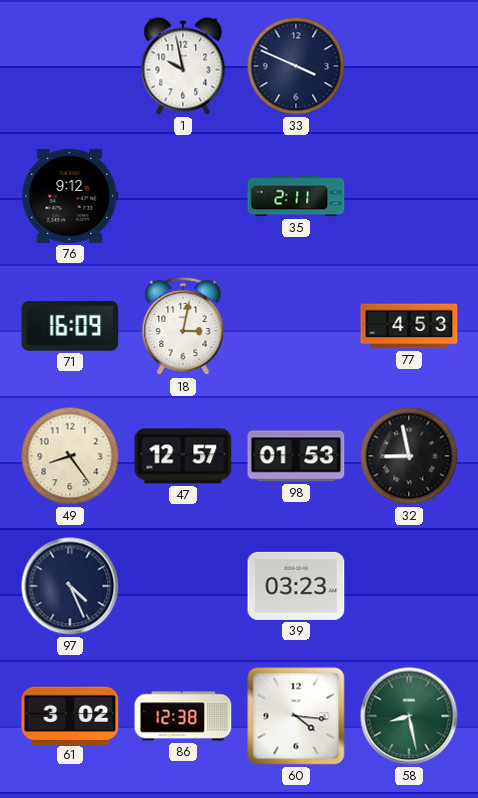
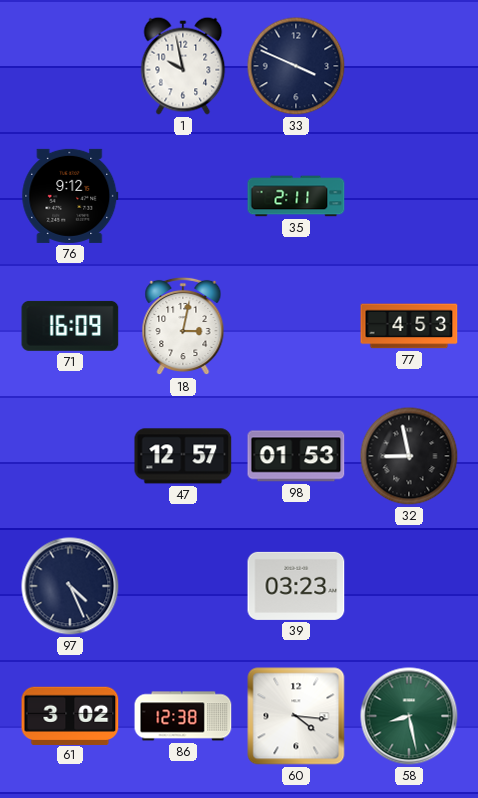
49: 8:24 -> none (70, 456)
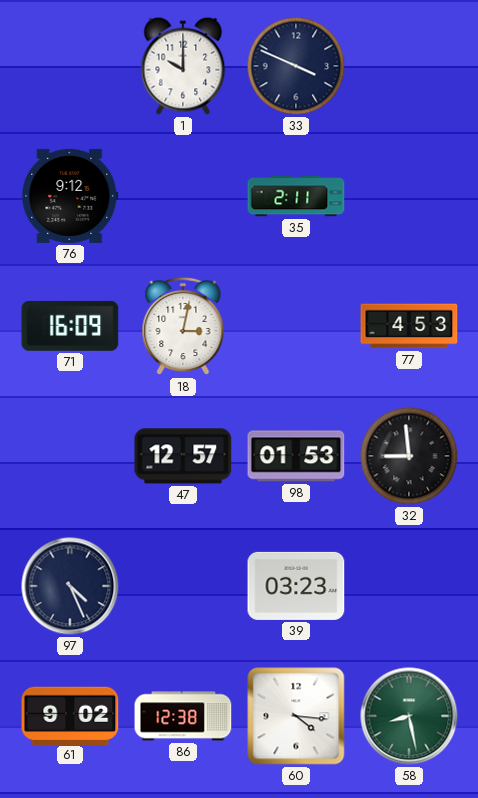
1: 9:58 -> 10:00 (183, 66)
32: 8:58 -> 8:59 (409, 456)
61: 3:02 -> 9:02 (70, 715)
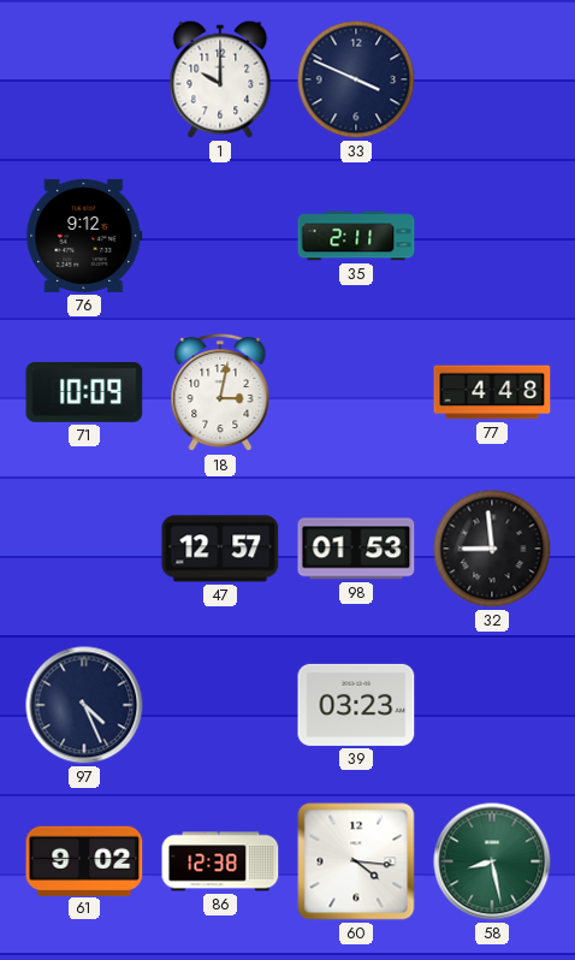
71: 16:09 -> 10:09 (84, 392)
77: 4:53 -> 4:48 (492, 392)
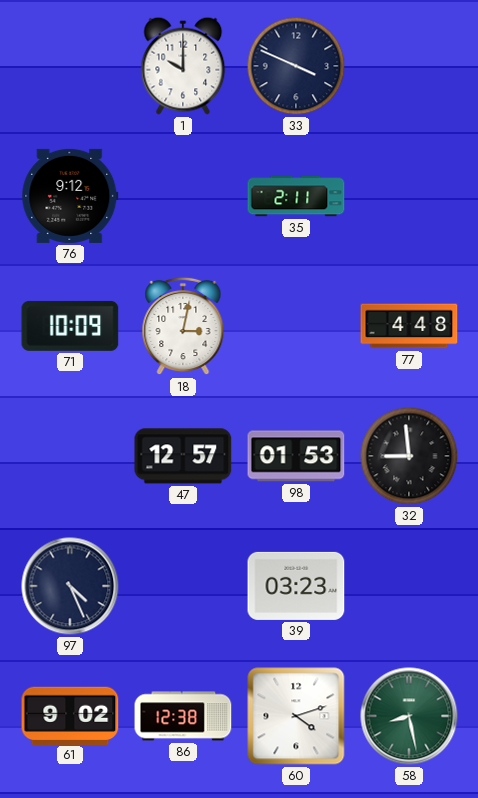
60: 4:16 -> 4:12 (296, 716)
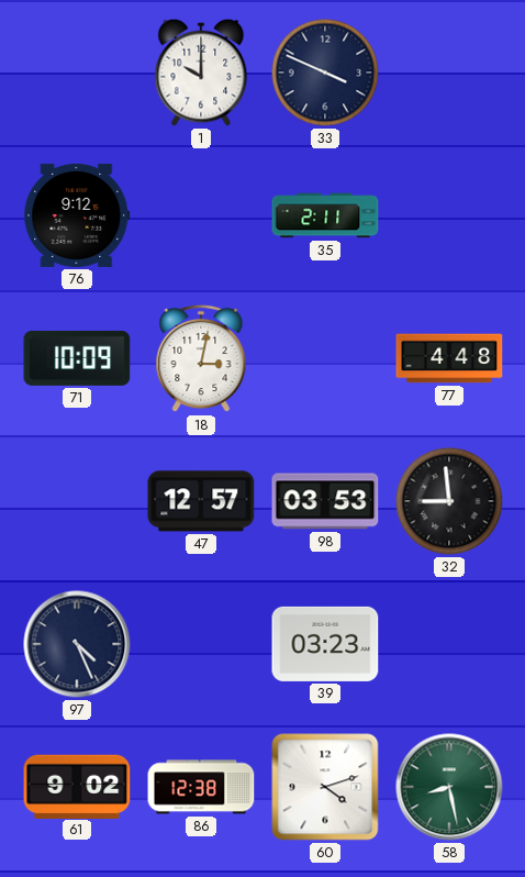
98: 01:53 -> 03:53 (325, 501)
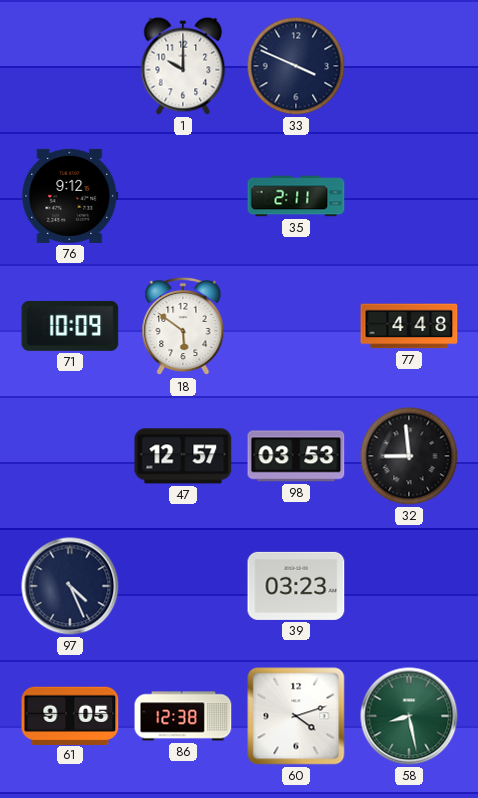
18: 3:02 -> 5:51 (183, 326)
61: 9:02 -> 9:05 (70, 715)
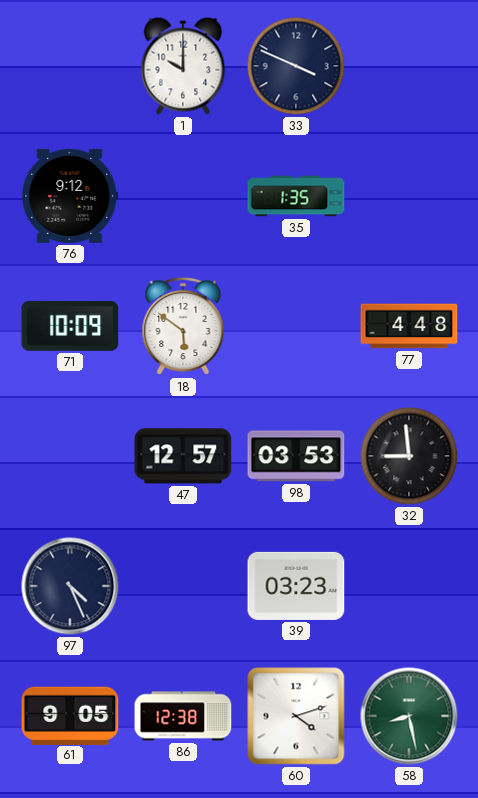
35: 2:11 -> 1:35 (296, 196)
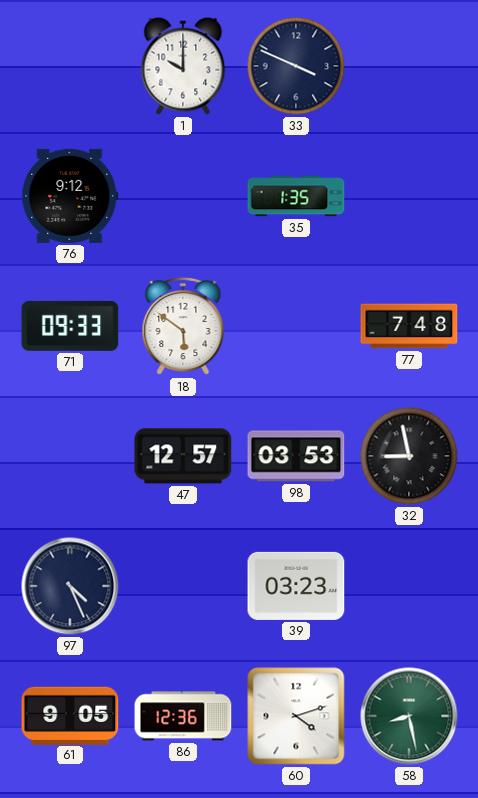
71: 10:09 -> 09:33 (70, 326)
77: 4:48 -> 7:48 (409, 326)
32: 8:59 -> 8:58 (409, 456)
86: 12:38 -> 12:36 (183, 716)
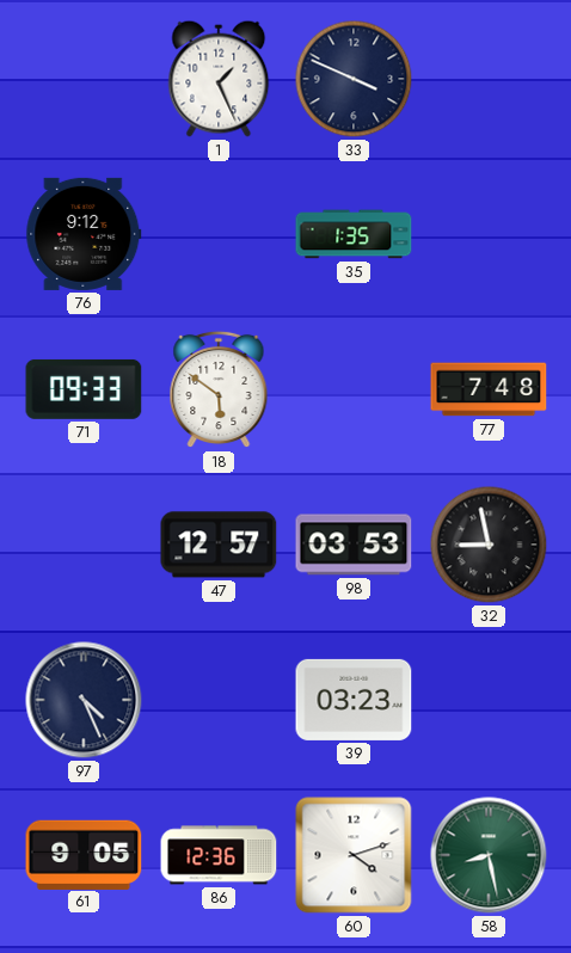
1: 10:00 -> 1:26 (219, 79)
